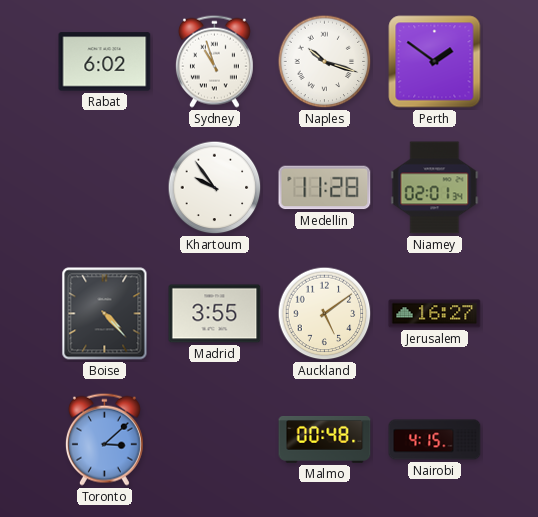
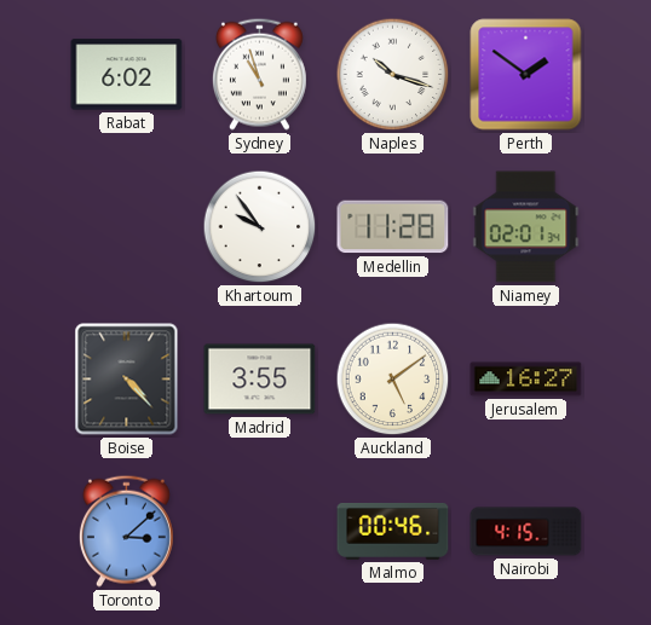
Malmo: 00:48 -> 00:46 (393, 531)
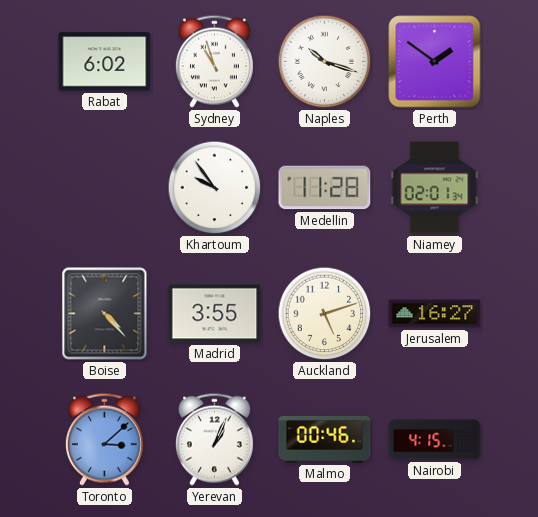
Auckland: 5:09 -> 5:12 (325, 314)
Yerevan: none -> 1:04 (214, 439)
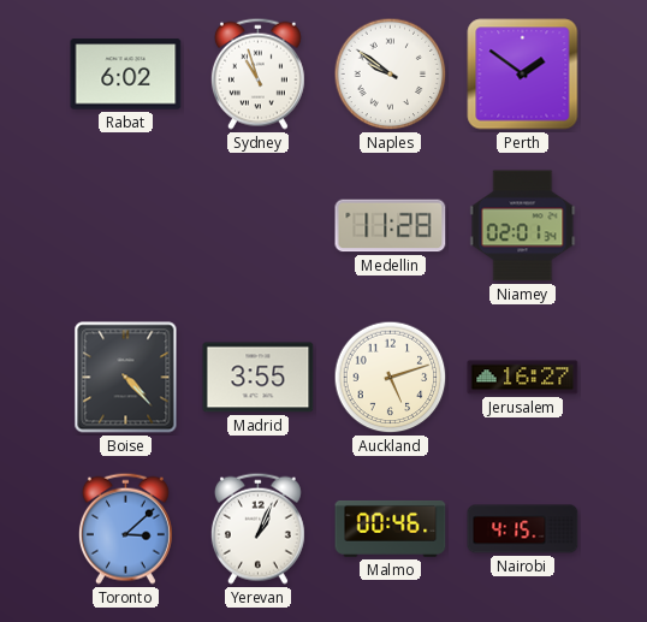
Naples: 10:18 -> 9:51 (391, 75)
Khartoum: 9:54 -> none (215, 188)
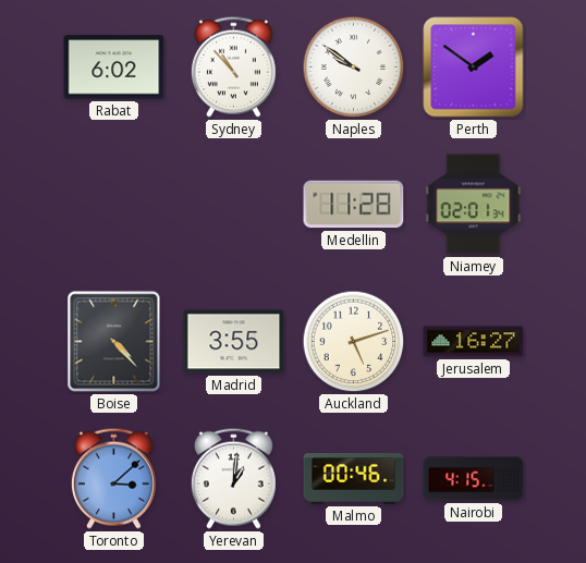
Sydney: 10:57 -> 10:53 (233, 66)
Yerevan: 1:04 -> 1:01 (233, 478)
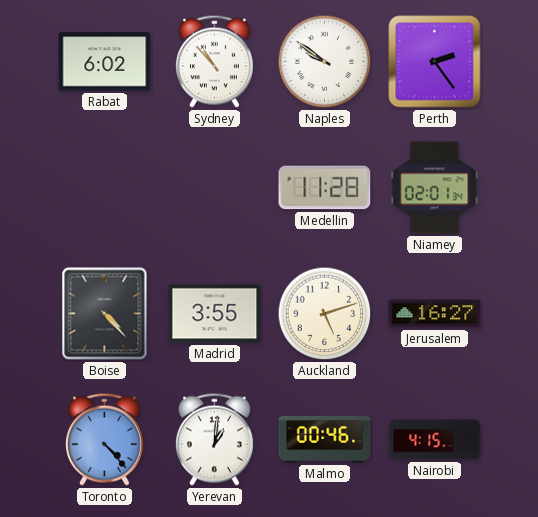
Perth: 1:51 -> 2:24 (435, 62)
Toronto: 3:08 -> 4:23 (104, 439)
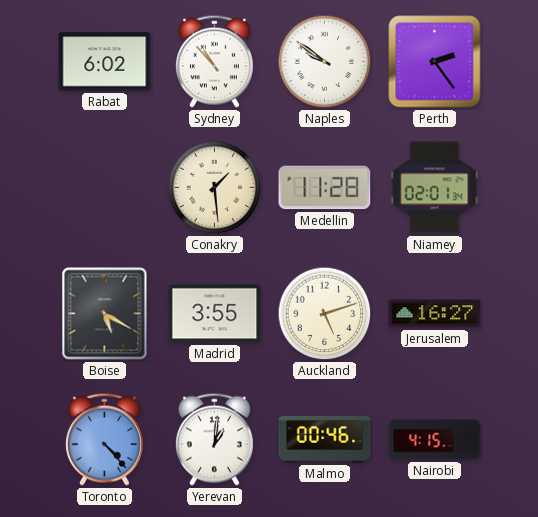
Conakry: none -> 1:29 (215, 188)
Boise: 4:23 -> 5:20 (105, 314)
